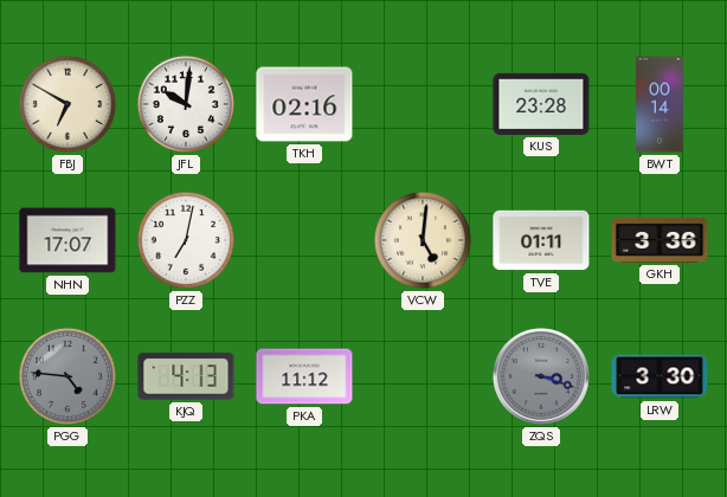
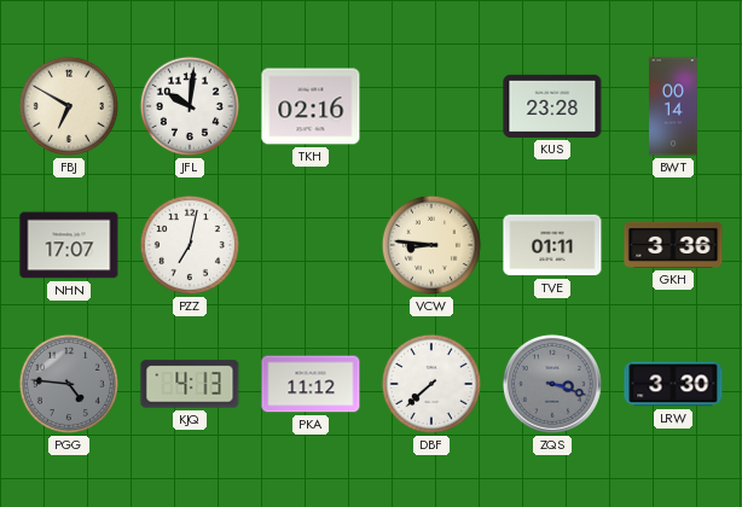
VCW: 5:01 -> 8:46 (431, 245)
DBF: none -> 7:38 (431, 384)
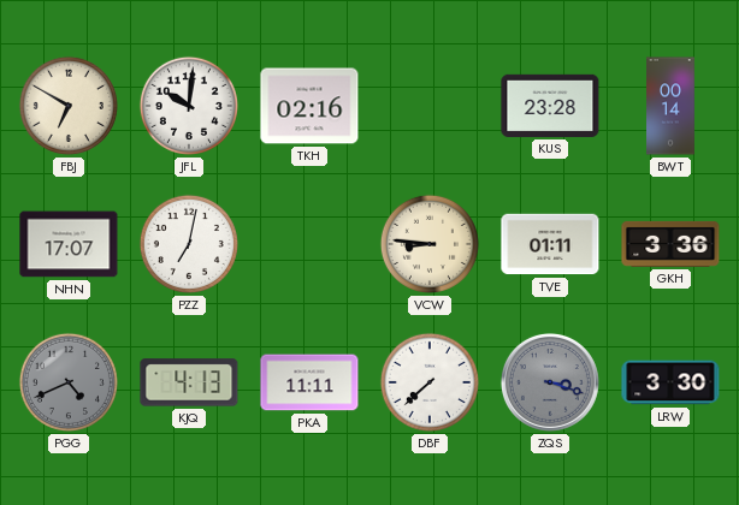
PGG: 4:46 -> 4:41 (69, 382)
PKA: 11:12 -> 11:11 (309, 382)
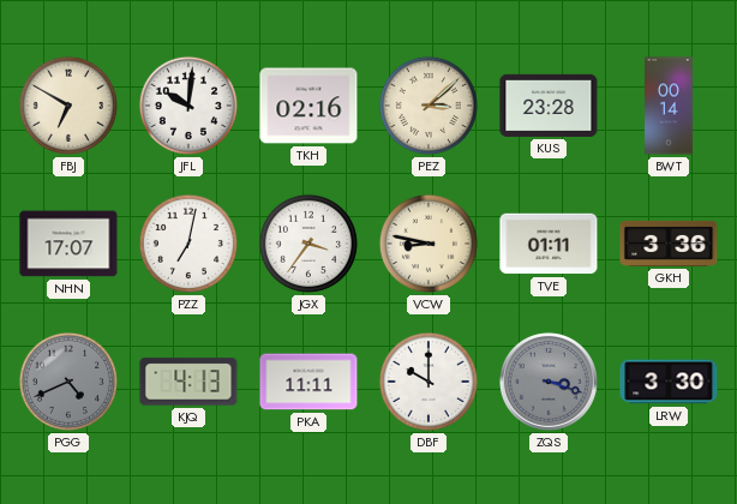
PEZ: none -> 3:08 (429, 106)
JGX: none -> 3:36 (308, 244)
VCW: 8:46 -> 8:47 (429, 244)
DBF: 7:38 -> 10:00 (429, 382)
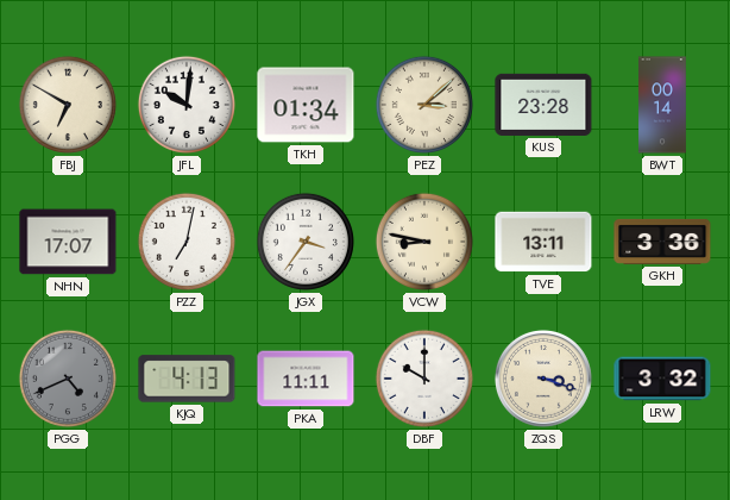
TKH: 02:16 -> 01:34 (306, 105)
TVE: 01:11 -> 13:11 (543, 242)
ZQS dial: grey -> cream (543, 379)
LRW: 3:30 -> 3:32 (662, 379)
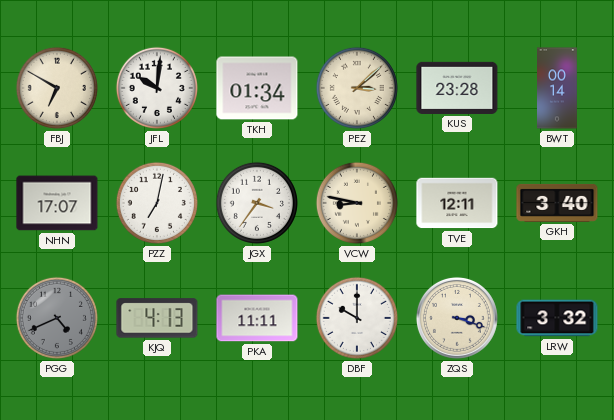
TVE: 13:11 -> 12:11 (457, 203)
GKH: 3:36 -> 3:40 (557, 203)
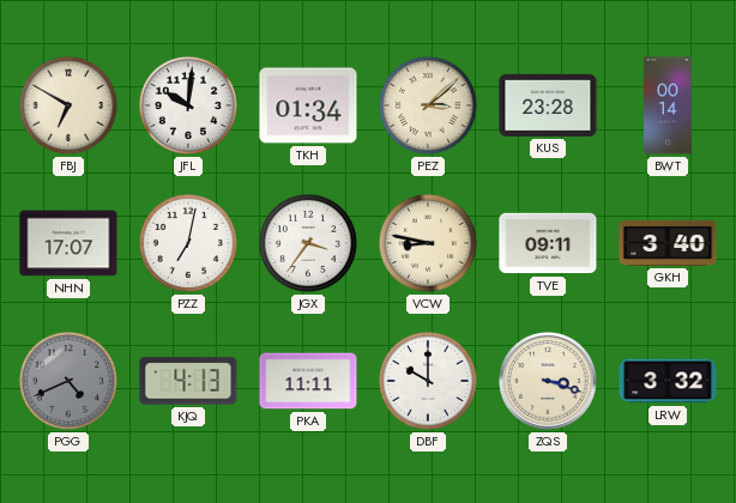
TVE: 12:11 -> 09:11 (548, 243)
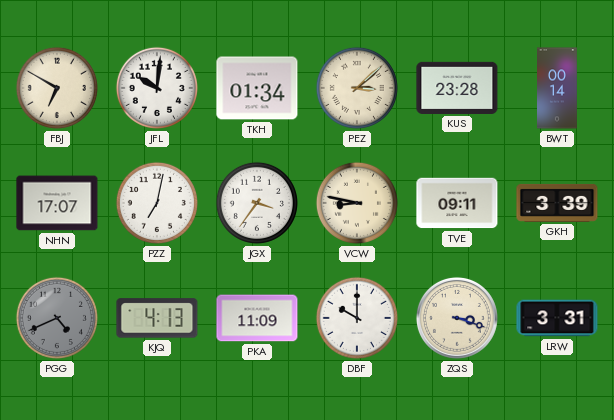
GKH: 3:40 -> 3:39 (557, 203)
PKA: 11:11 -> 11:09 (257, 318)
LRW: 3:32 -> 3:31 (557, 318)
